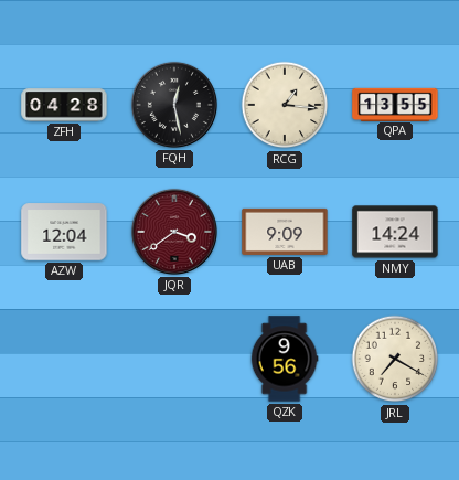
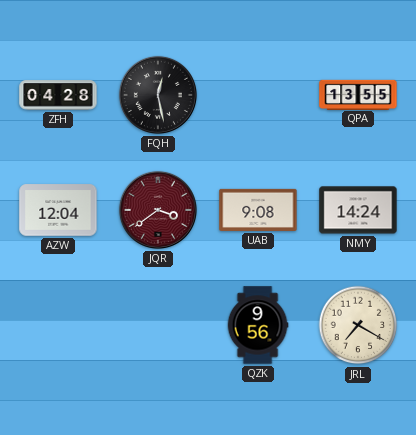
RCG: 1:16 -> none (285, 105)
UAB: 9:09 -> 9:08 (258, 210)
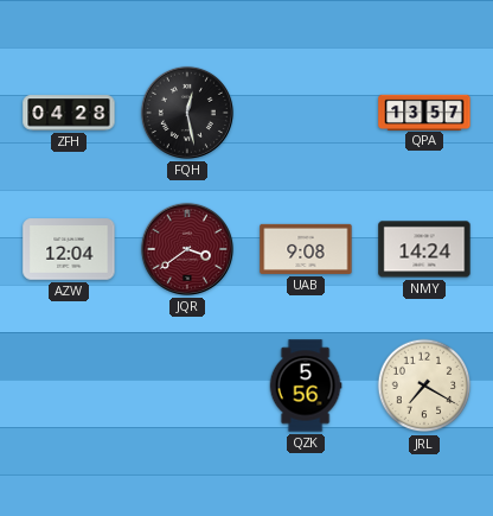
QPA: 13:55 -> 13:57 (424, 112)
QZK: 9:56 -> 5:56 (306, 386)
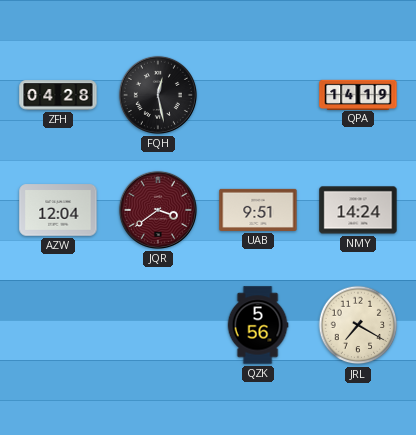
QPA: 13:57 -> 14:19 (358, 94)
UAB: 9:08 -> 9:51 (258, 210)
